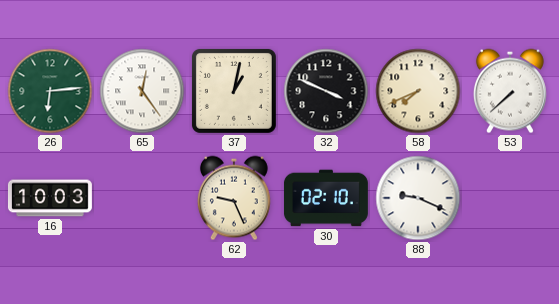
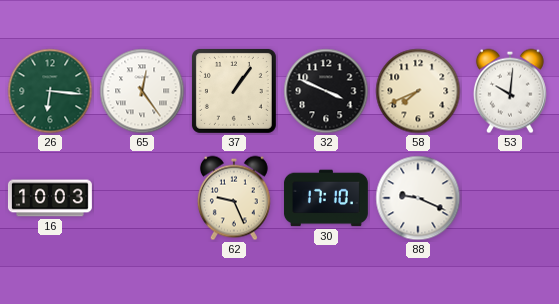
26: 6:14 -> 6:16 (50, 91)
37: 1:02 -> 1:06 (234, 91)
53: 7:38 -> 10:01 (510, 91)
30: 02:10 -> 17:10 (326, 198)
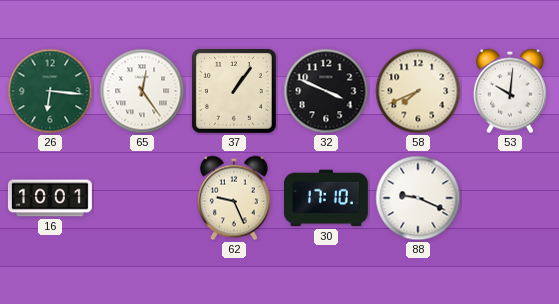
16: 10:03 -> 10:01 (50, 198)
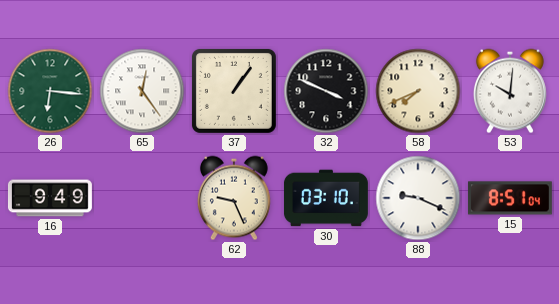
16: 10:01 -> 9:49 (50, 198)
30: 17:10 -> 03:10 (326, 198)
15: none -> 8:51 (510, 198)
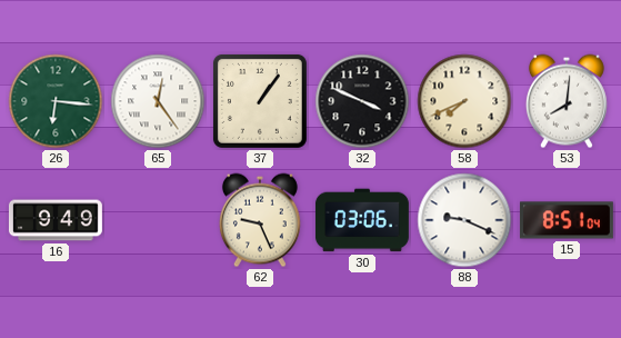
53: 10:01 -> 8:01 (567, 101)
30: 03:10 -> 03:06 (362, 220)
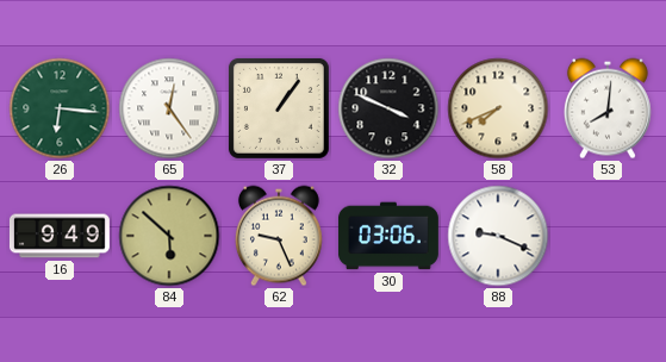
84: none -> 5:52 (169, 236)
15: 8:51 -> none (567, 220)
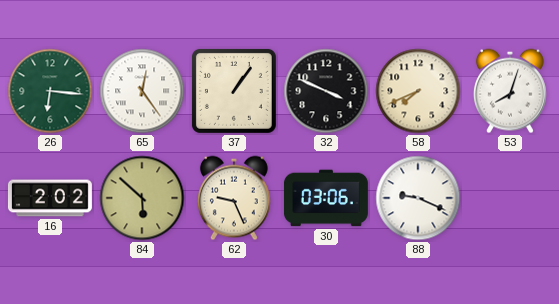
53: 8:01 -> 8:03 (510, 91)
16: 9:49 -> 2:02 (50, 198)
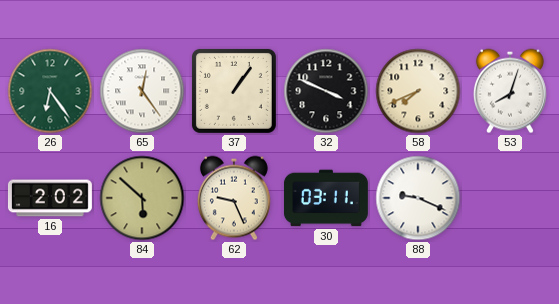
26: 6:16 -> 6:24 (50, 91)
30: 03:06 -> 03:11 (326, 198)
